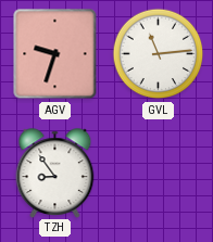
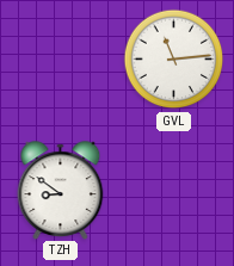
AGV: 9:33 -> none (55, 54)
TZH: 8:54 -> 8:51 (61, 190)
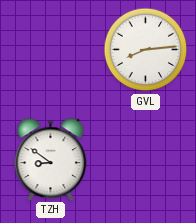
GVL: 11:14 -> 8:14 (146, 50)
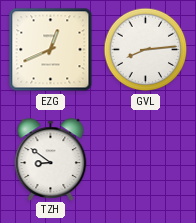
EZG: none -> 12:41 (51, 50)
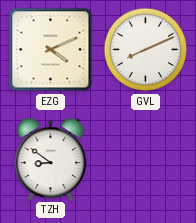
EZG: 12:41 -> 4:11 (51, 50)
GVL: 8:14 -> 8:11 (146, 50)
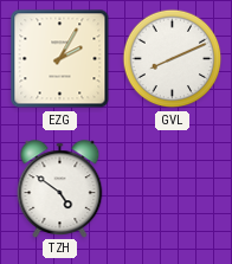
EZG: 4:11 -> 2:05 (60, 59)
TZH: 8:51 -> 4:51 (60, 188)
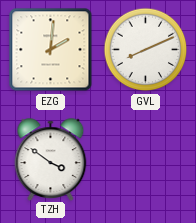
EZG: 2:05 -> 2:01 (51, 50)
TZH: 4:51 -> 3:51 (51, 159)
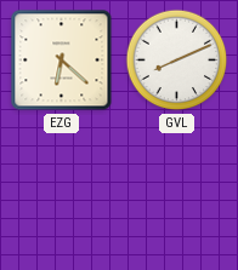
EZG: 2:01 -> 6:22 (62, 61)
TZH: 3:51 -> none (51, 159)
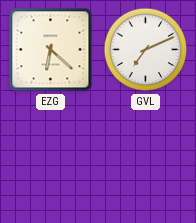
GVL: 8:11 -> 7:11 (146, 50)
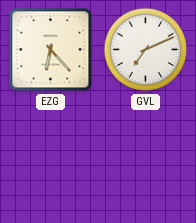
EZG: 6:22 -> 6:23 (51, 50)
